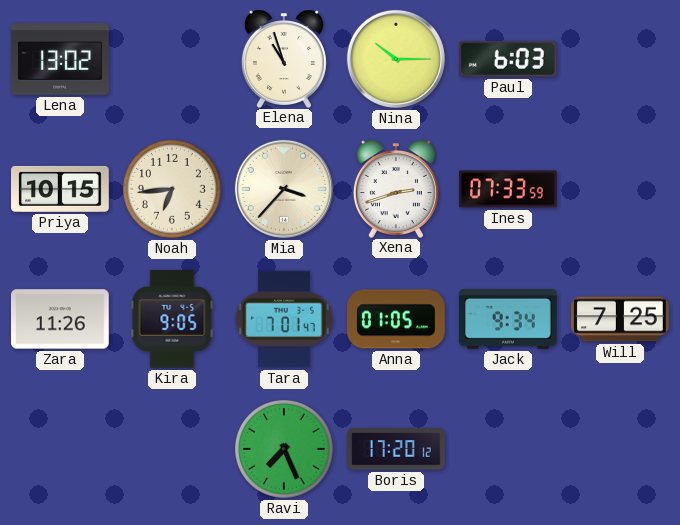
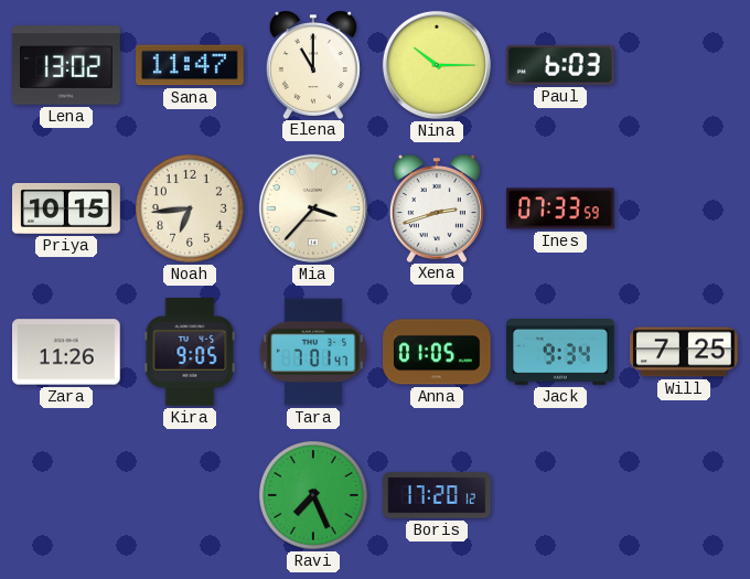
Sana: none -> 11:47 (190, 65)
Elena: 10:57 -> 11:00 (313, 65)
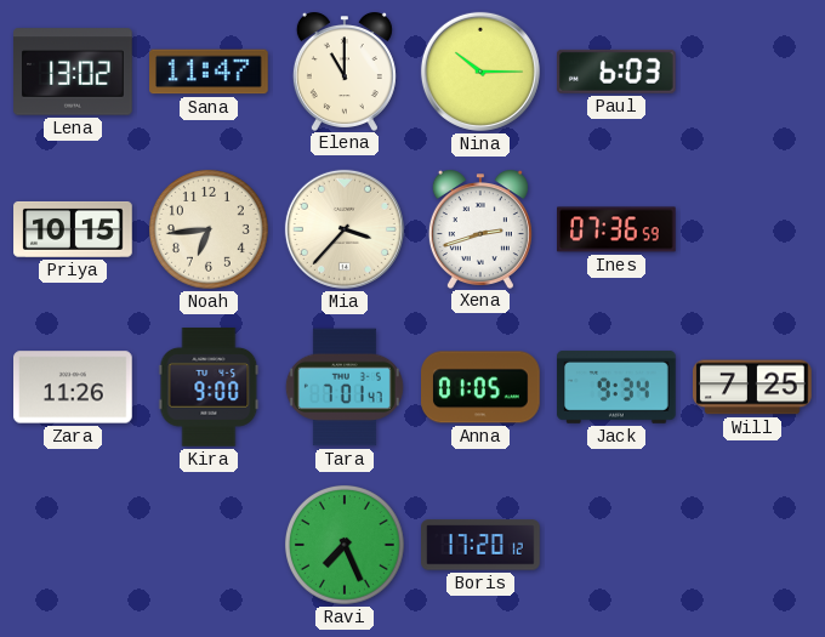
Ines: 07:33 -> 07:36 (616, 229)
Kira: 9:05 -> 9:00 (209, 387)
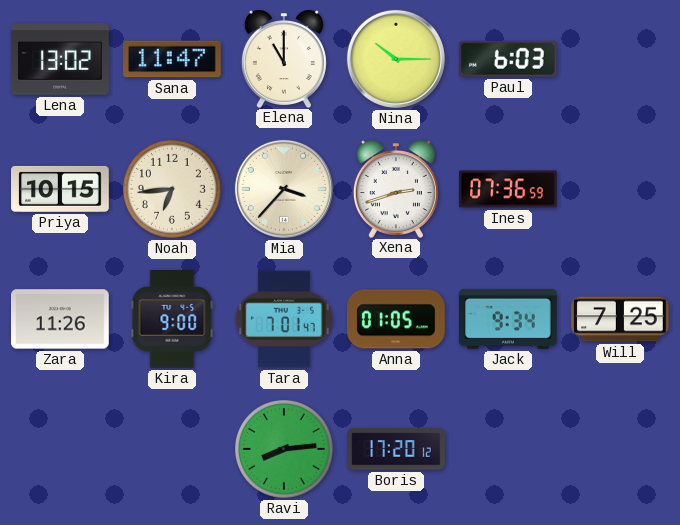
Ravi: 7:26 -> 8:14 (284, 449)
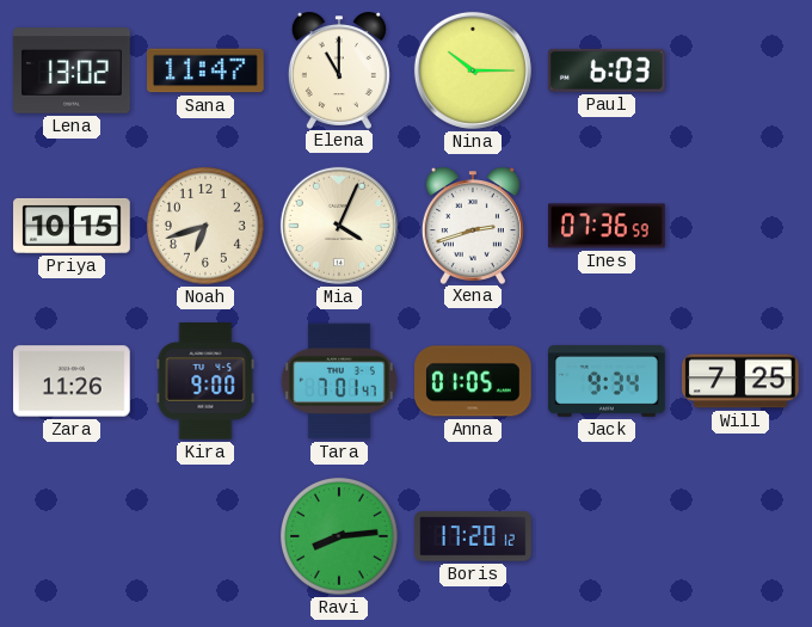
Noah: 6:44 -> 6:42 (205, 226)
Mia: 3:37 -> 4:04 (339, 226)
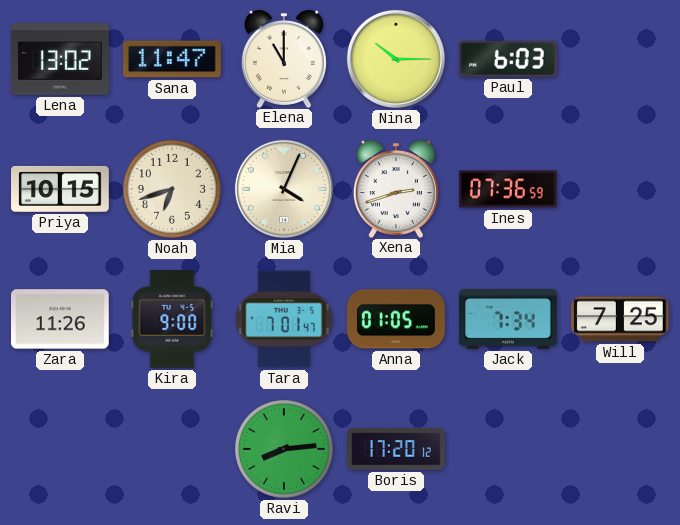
Jack: 9:34 -> 7:34 (508, 319)
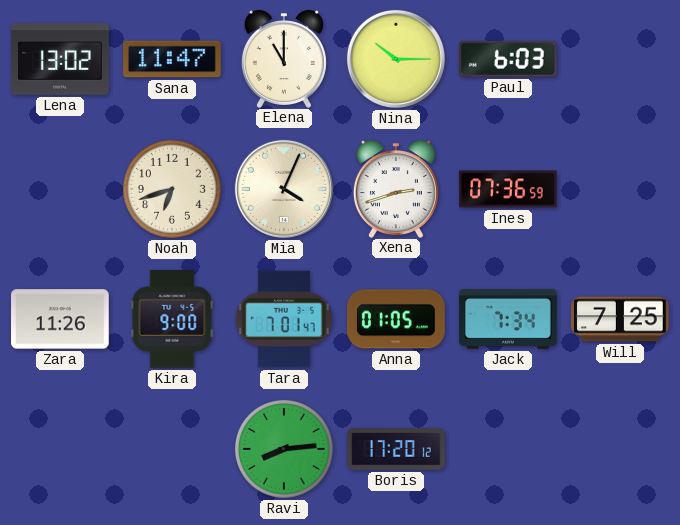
Priya: 10:15 -> none (60, 189)
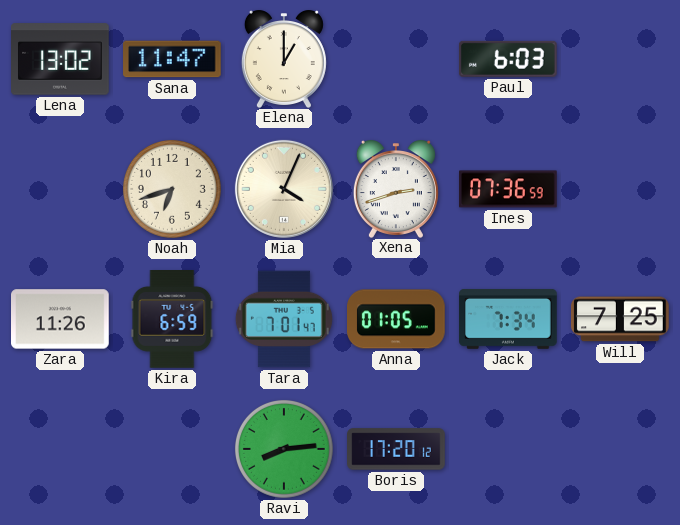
Elena: 11:00 -> 1:00 (284, 59)
Nina: 10:15 -> none (396, 59)
Kira: 9:00 -> 6:59 (172, 319)
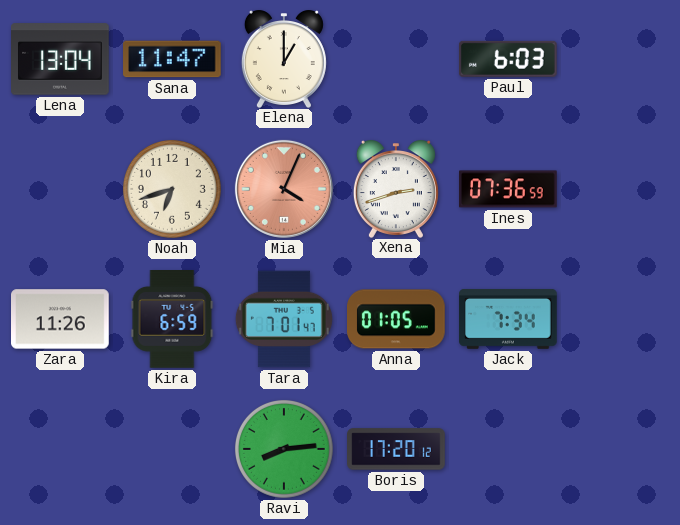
Lena: 13:02 -> 13:04 (60, 59)
Mia dial: cream -> salmon (284, 189)
Will: 7:25 -> none (621, 319)
